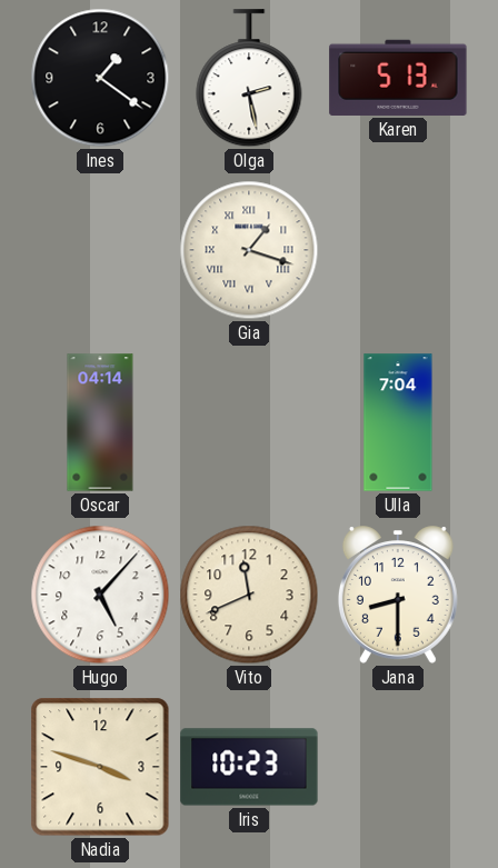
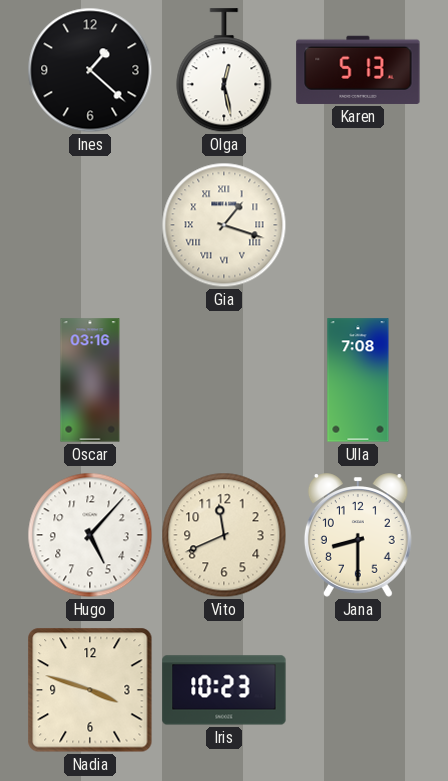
Ines: 1:21 -> 1:22 (90, 70)
Olga: 2:28 -> 12:28 (224, 71)
Oscar: 04:14 -> 03:16 (90, 380)
Ulla: 7:04 -> 7:08 (358, 380)
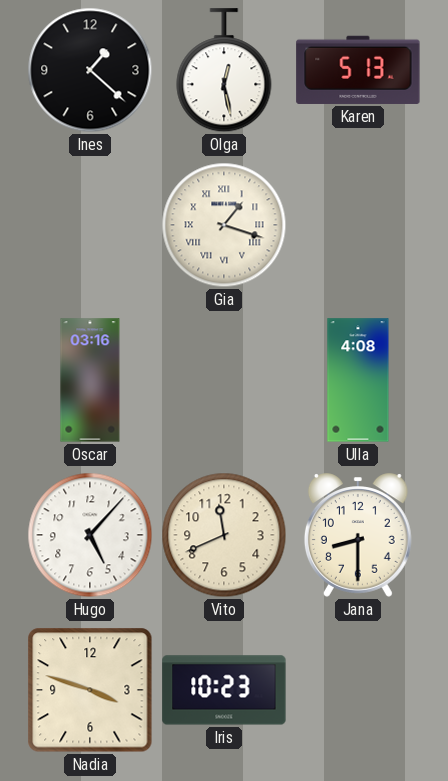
Ulla: 7:08 -> 4:08 (358, 380)
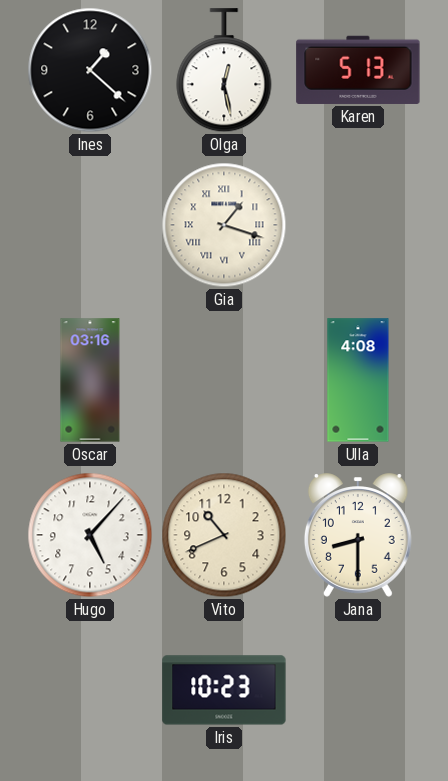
Vito: 11:41 -> 10:41 (224, 535)
Nadia: 3:48 -> none (90, 690)
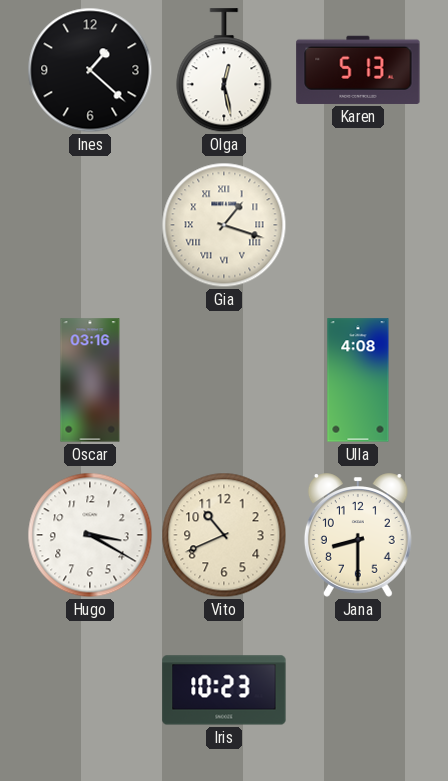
Hugo: 5:07 -> 3:20 (90, 535)
